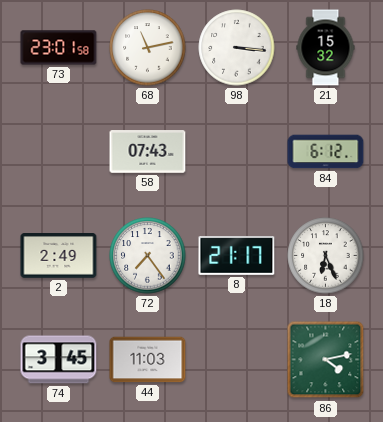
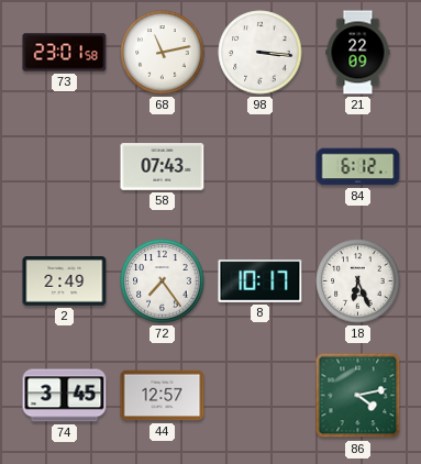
21: 15:32 -> 22:09 (358, 53)
8: 21:17 -> 10:17 (261, 281)
44: 11:03 -> 12:57 (163, 396)
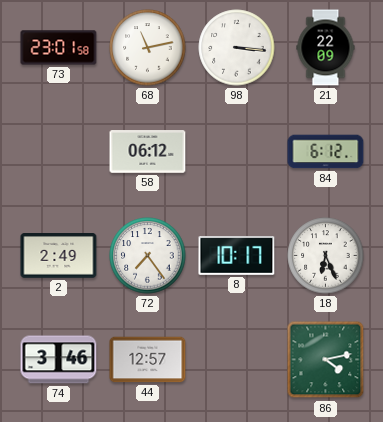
58: 07:43 -> 06:12 (148, 152)
74: 3:45 -> 3:46 (59, 360)
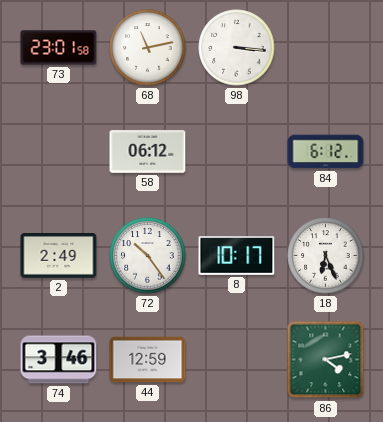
21: 22:09 -> none (326, 48)
72: 7:24 -> 10:24 (148, 256)
44: 12:57 -> 12:59 (148, 360)
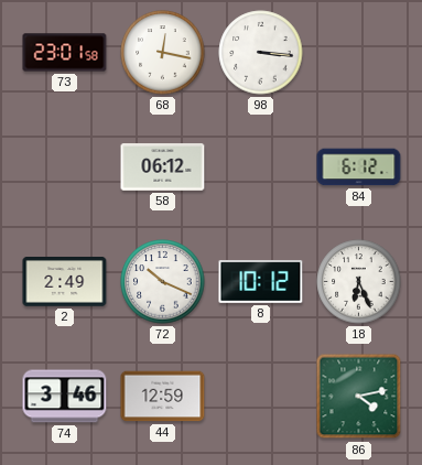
68: 11:13 -> 12:17 (163, 53)
72: 10:24 -> 10:19 (163, 282)
8: 10:17 -> 10:12 (261, 282)
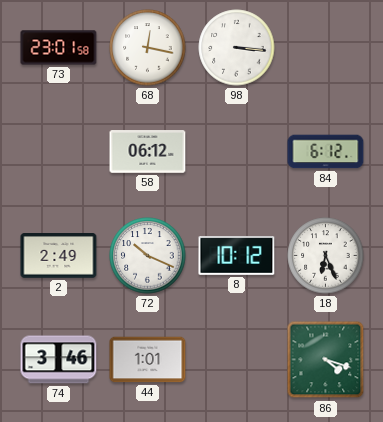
44: 12:59 -> 1:01 (148, 360)
86: 4:13 -> 4:18 (326, 360)
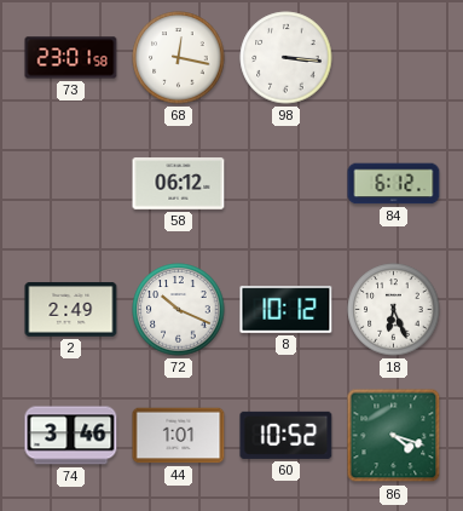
60: none -> 10:52 (287, 435)
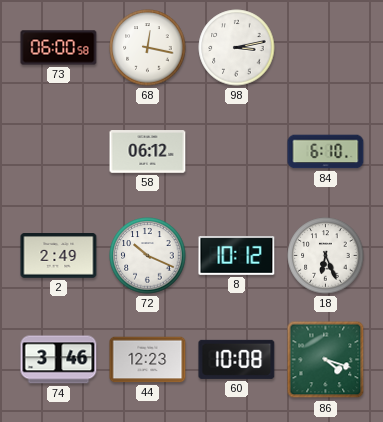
73: 23:01 -> 06:00 (59, 48)
98: 3:16 -> 3:13 (237, 48)
84: 6:12 -> 6:10 (326, 152)
44: 1:01 -> 12:23 (148, 360)
60: 10:52 -> 10:08 (237, 359)
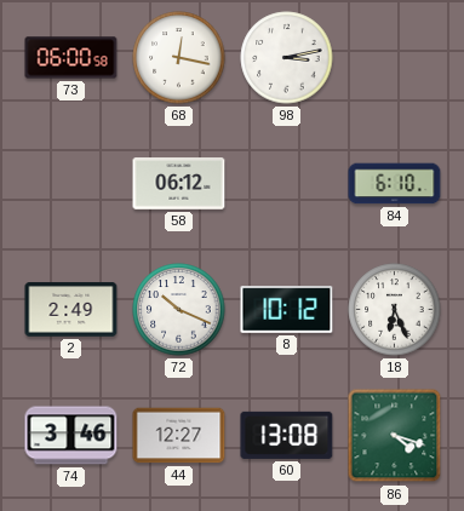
44: 12:23 -> 12:27 (179, 436)
60: 10:08 -> 13:08 (287, 435)
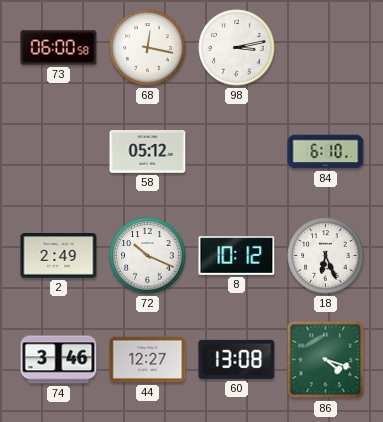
58: 06:12 -> 05:12 (148, 152)
